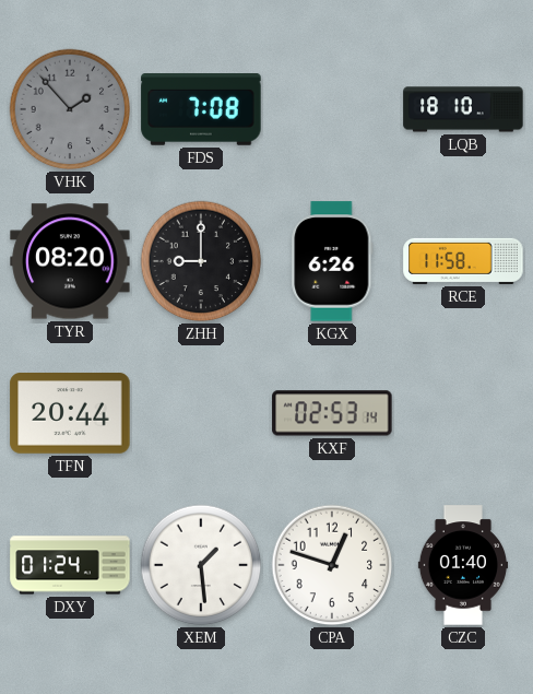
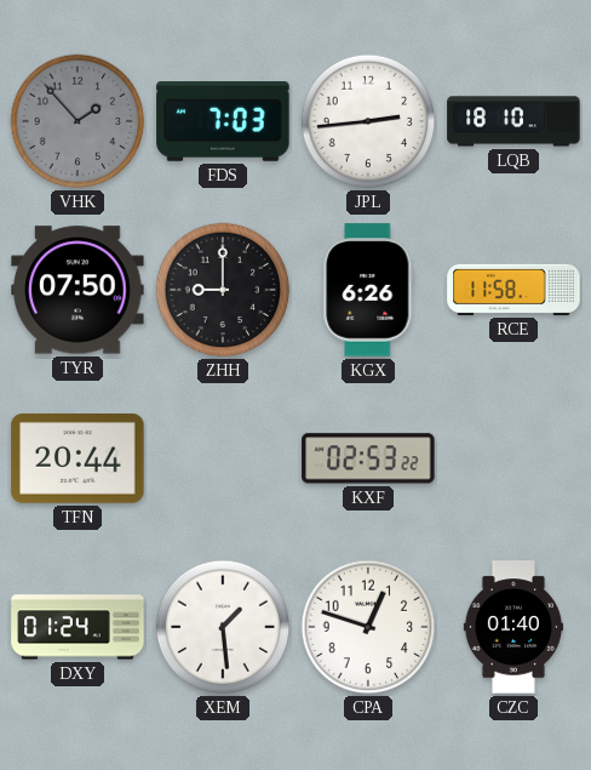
FDS: 7:08 -> 7:03 (223, 122)
JPL: none -> 2:44 (368, 121)
TYR: 08:20 -> 07:50 (78, 290)
KXF: 02:53:14 -> 02:53:22 (368, 458)
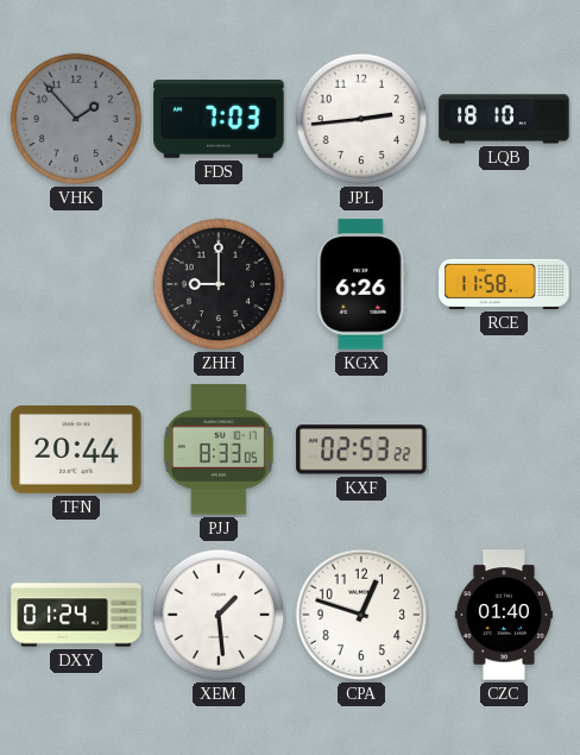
TYR: 07:50 -> none (78, 290)
PJJ: none -> 8:33 (219, 449)
